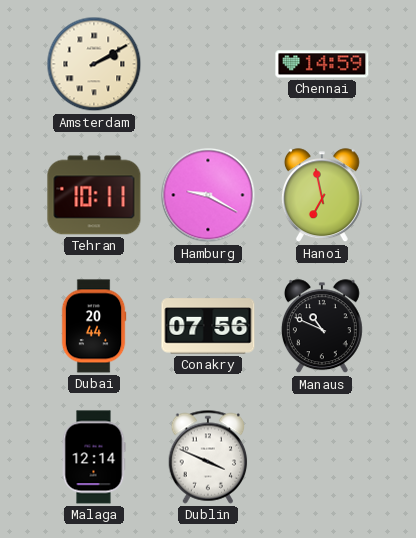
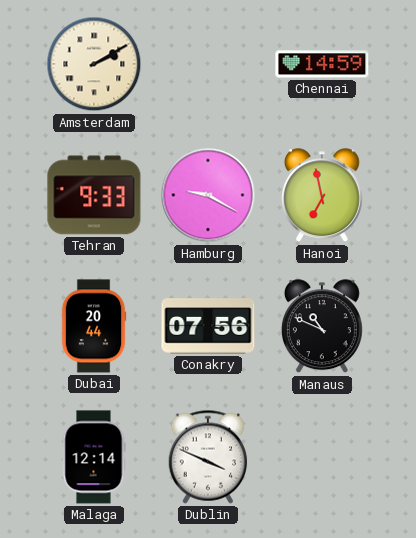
Tehran: 10:11 -> 9:33 (94, 195)
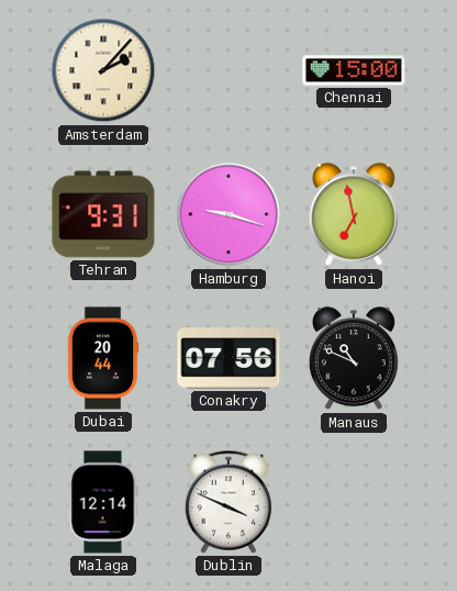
Amsterdam: 2:10 -> 2:07 (103, 70)
Chennai: 14:59 -> 15:00 (354, 70)
Tehran: 9:33 -> 9:31 (103, 214)
Hamburg: 9:20 -> 9:18 (228, 214)
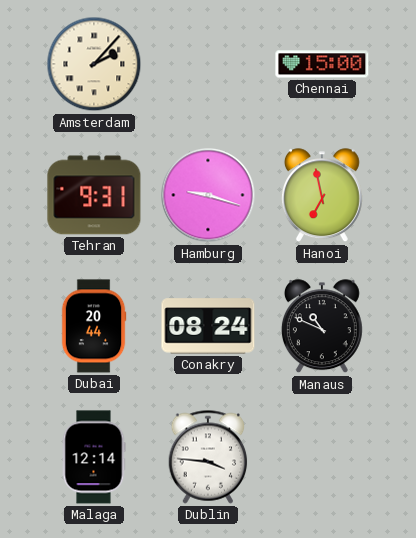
Conakry: 07:56 -> 08:24 (208, 326)
Dublin: 3:49 -> 3:46 (208, 457)
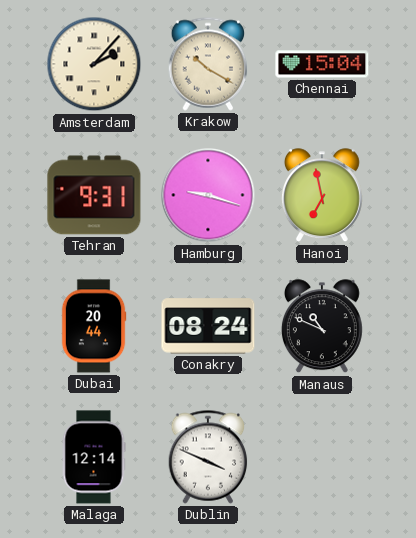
Krakow: none -> 10:20 (208, 64)
Chennai: 15:00 -> 15:04 (322, 64)
Dublin: 3:46 -> 3:49 (208, 457)
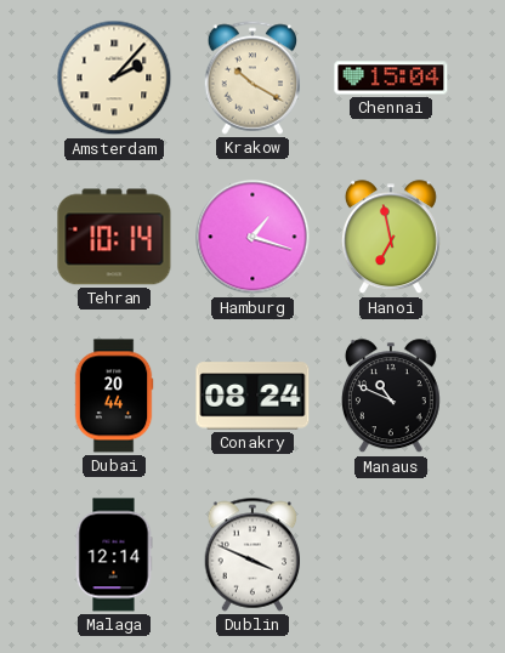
Tehran: 9:31 -> 10:14 (114, 237)
Hamburg: 9:18 -> 1:18 (252, 237)
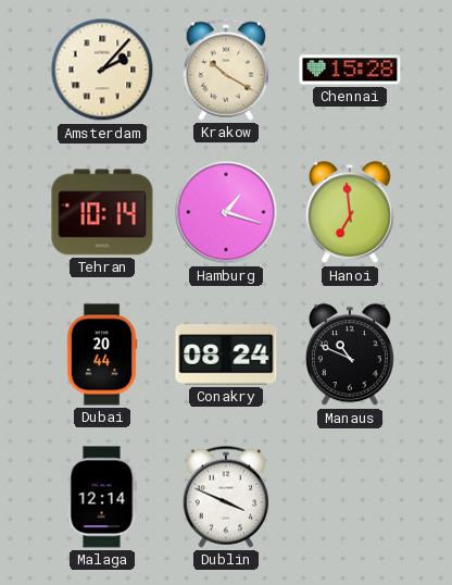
Chennai: 15:04 -> 15:28 (350, 70)
Hanoi: 6:58 -> 6:59 (350, 213)
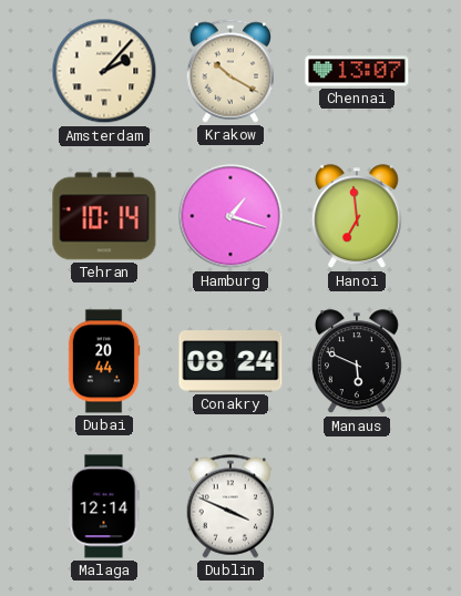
Chennai: 15:28 -> 13:07 (357, 71)
Manaus: 10:49 -> 5:49 (357, 362)
